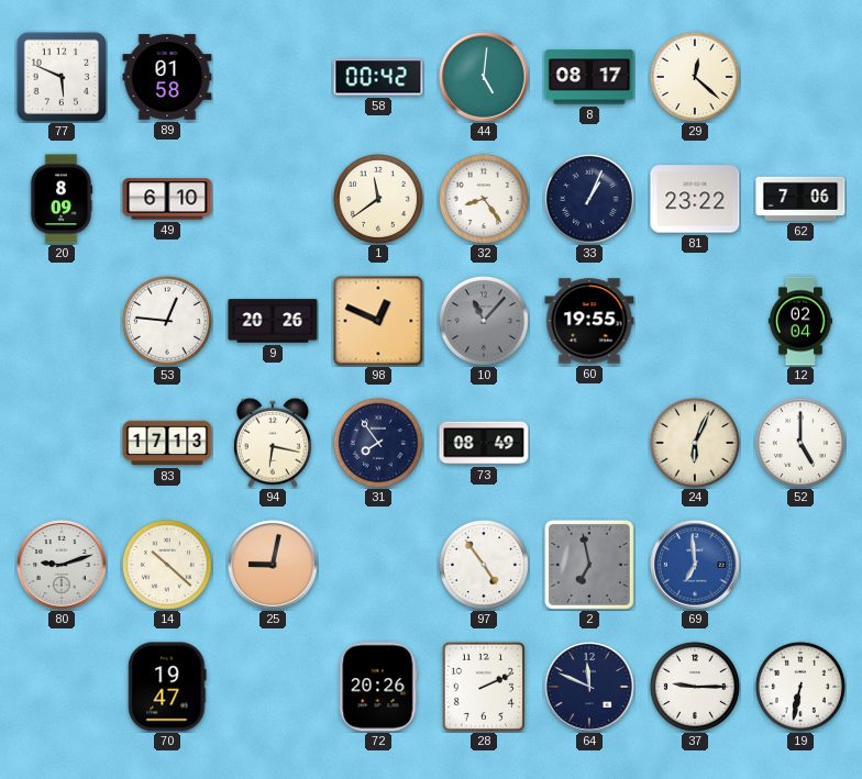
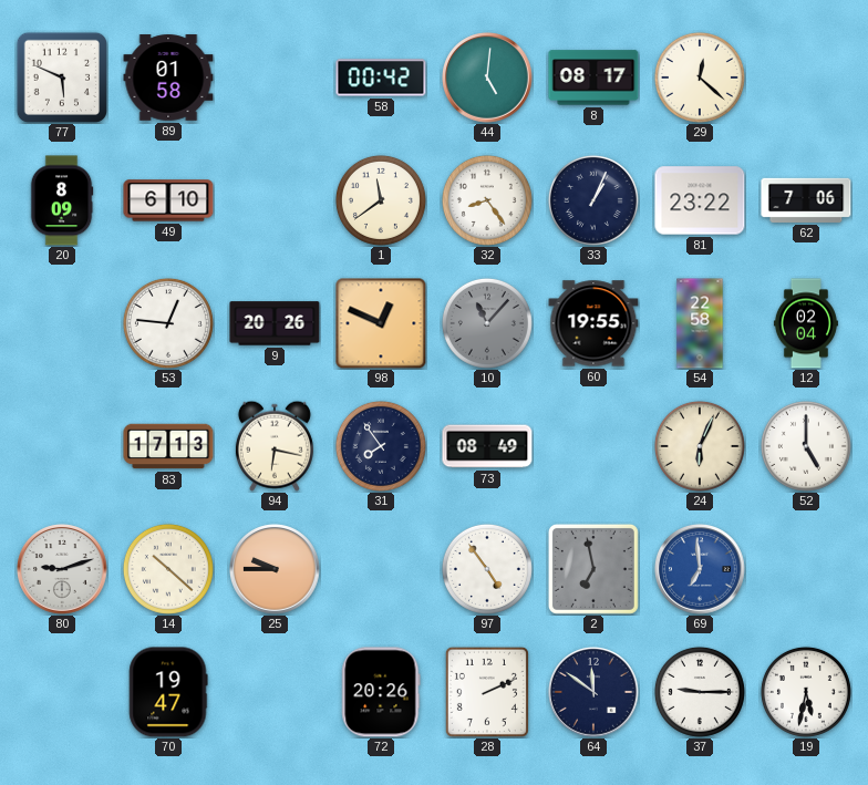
54: none -> 22:58 (700, 323)
25: 9:02 -> 9:45 (275, 569)
64: 11:49 -> 11:51 (593, 692)
19: 6:32 -> 5:32 (806, 692)
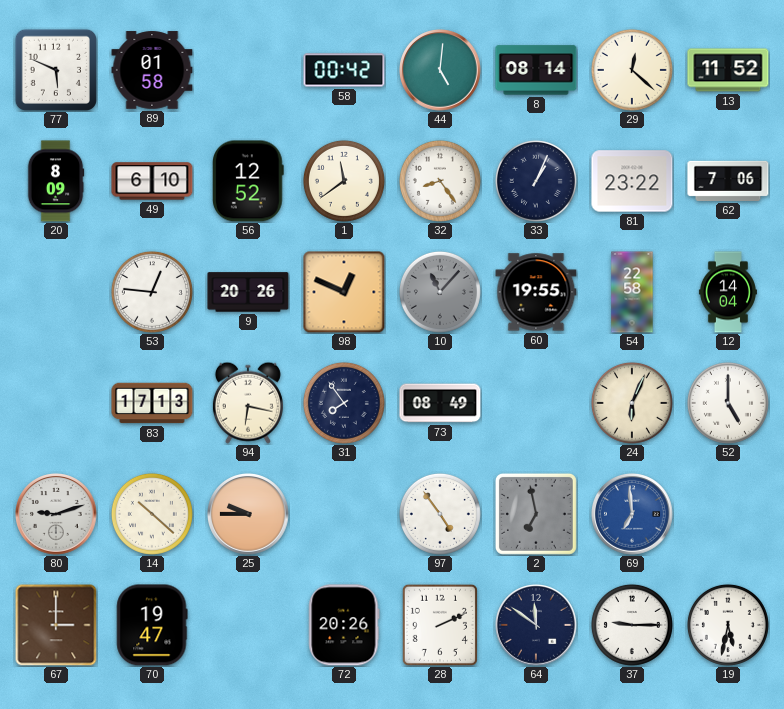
8: 08:17 -> 08:14 (536, 70)
13: none -> 11:52 (728, 70)
56: none -> 12:52 (249, 181)
12: 02:04 -> 14:04 (728, 292)
67: none -> 3:00 (56, 625)
